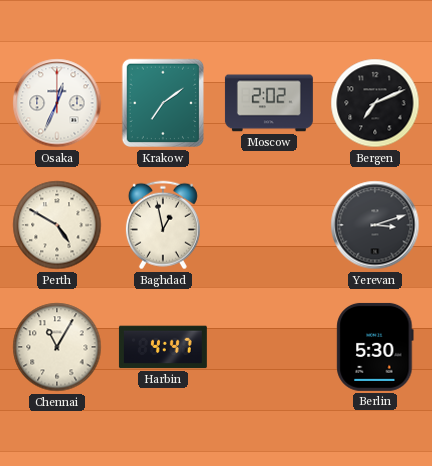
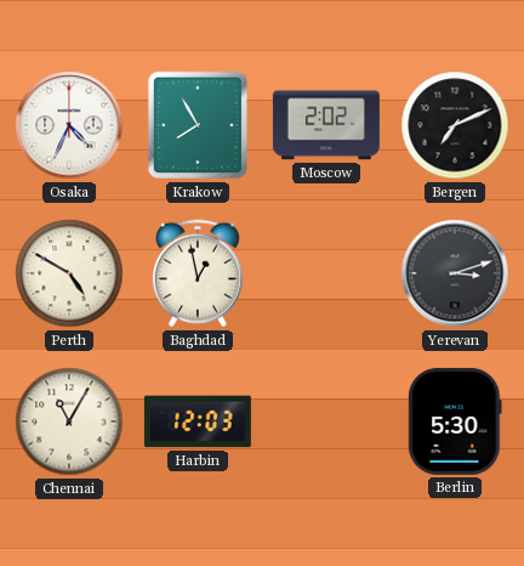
Osaka: 12:34 -> 4:34 (69, 125)
Krakow: 7:09 -> 7:55 (196, 125)
Harbin: 4:47 -> 12:03 (198, 421)
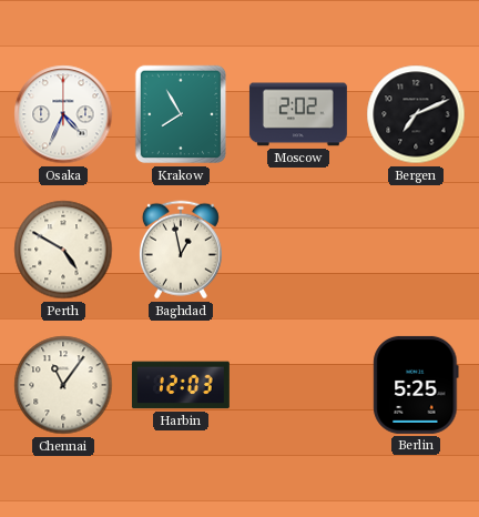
Yerevan: 3:12 -> none (455, 273)
Chennai: 11:05 -> 11:06 (63, 385)
Berlin: 5:30 -> 5:25 (416, 385)
